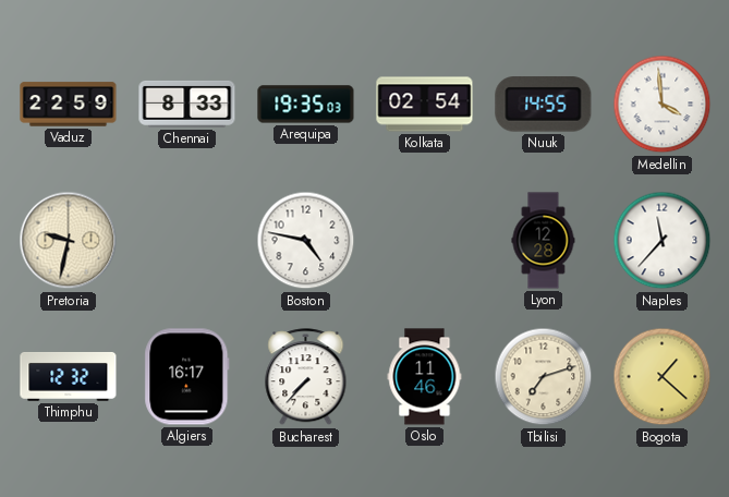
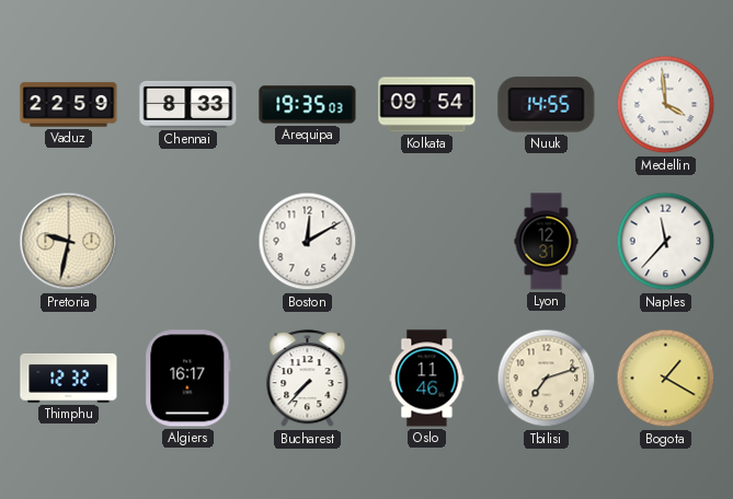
Kolkata: 02:54 -> 09:54 (427, 105)
Boston: 4:47 -> 12:10 (308, 242)
Lyon: 12:28 -> 12:31 (547, 242)
Bogota: 1:22 -> 1:20 (666, 379)
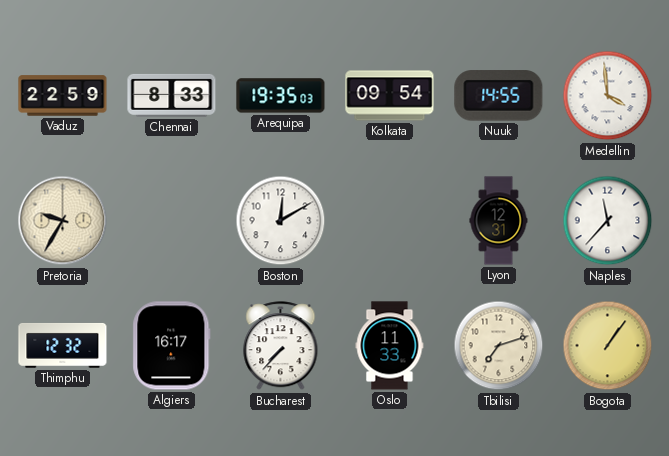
Pretoria: 9:32 -> 9:35 (63, 221)
Oslo: 11:46 -> 11:33 (390, 346)
Bogota: 1:20 -> 1:06 (608, 346)
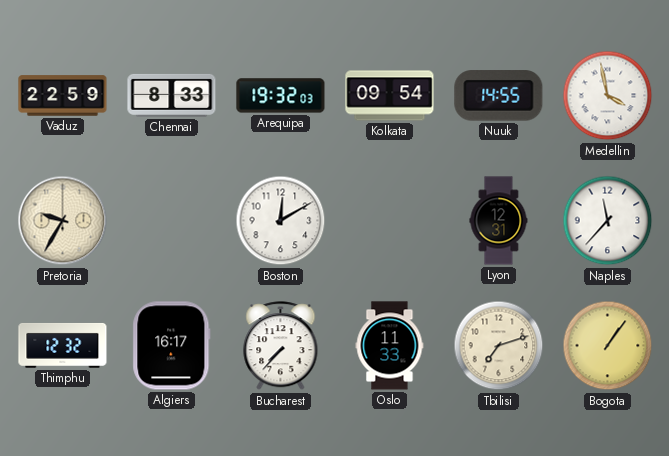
Arequipa: 19:35 -> 19:32 (281, 96)
Medellin: 3:59 -> 3:58 (608, 96)
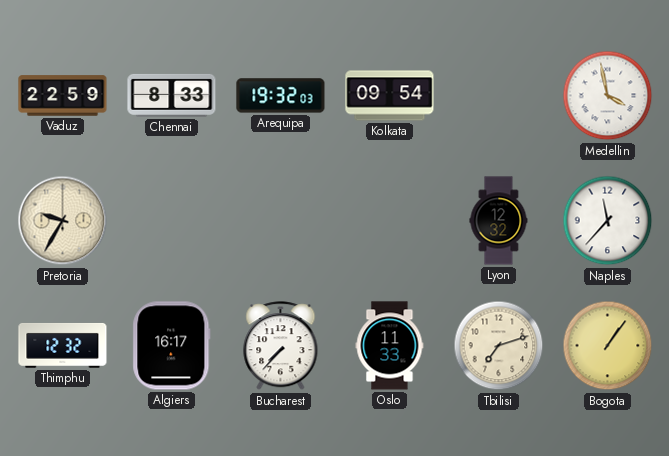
Nuuk: 14:55 -> none (499, 96)
Boston: 12:10 -> none (281, 221)
Lyon: 12:31 -> 12:32 (499, 221)
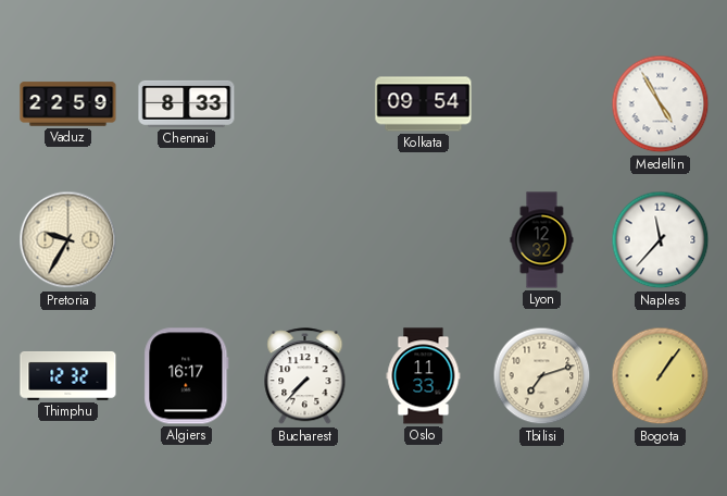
Arequipa: 19:32 -> none (281, 96)
Medellin: 3:58 -> 4:55 (661, 104)
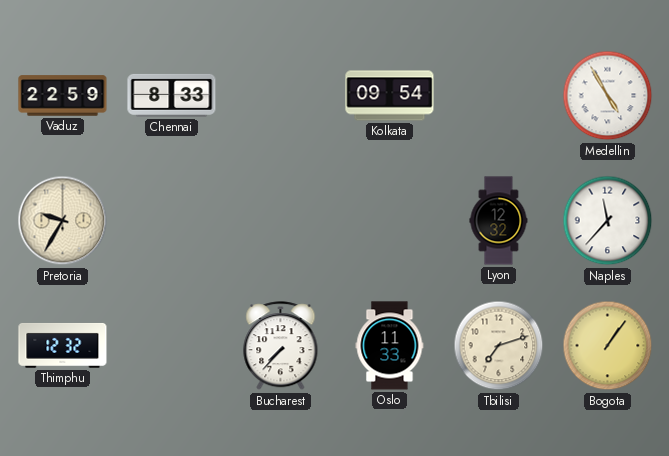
Algiers: 16:17 -> none (187, 376)
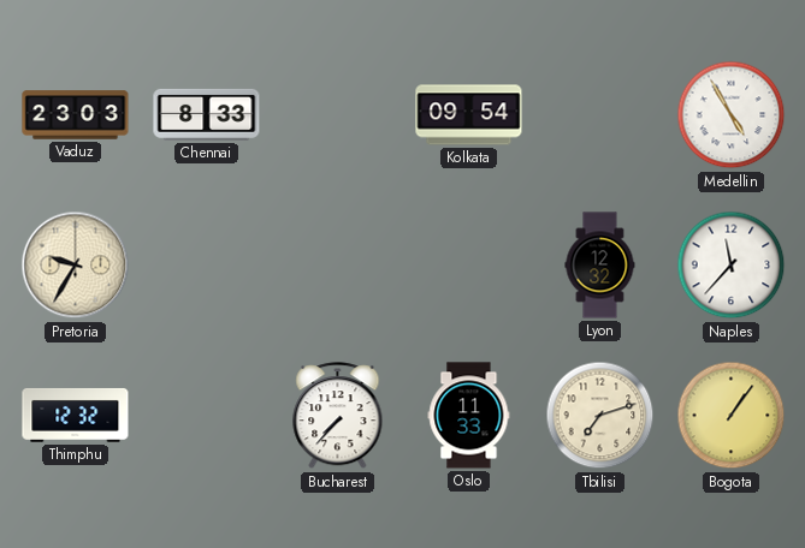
Vaduz: 22:59 -> 23:03 (76, 115)
